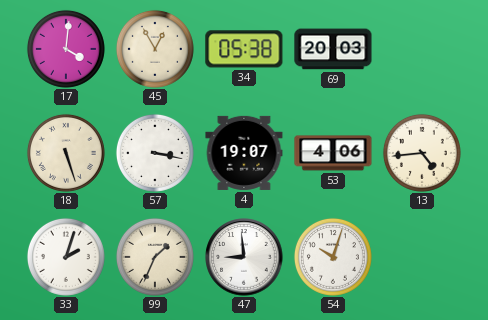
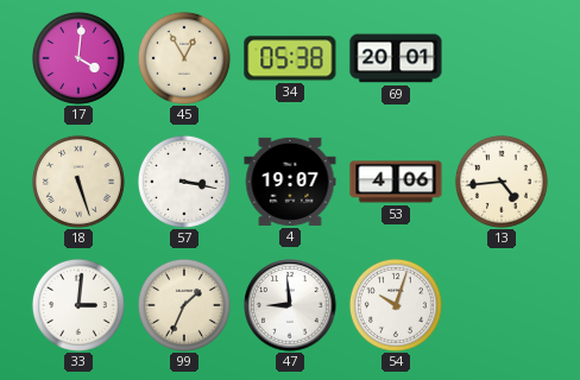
69: 20:03 -> 20:01 (396, 58)
33: 2:03 -> 3:01 (78, 305)
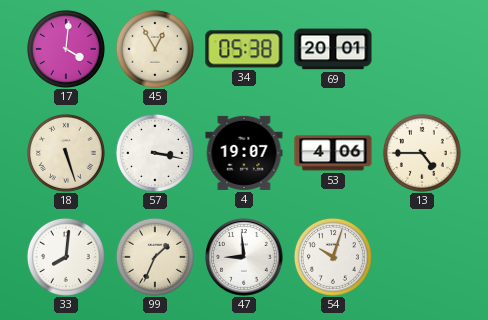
13: 4:44 -> 4:45 (422, 153)
33: 3:01 -> 8:01 (66, 257)
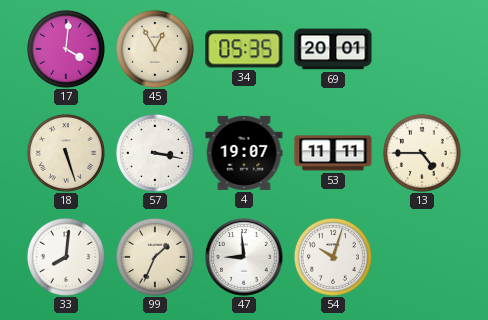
34: 05:38 -> 05:35 (244, 49)
53: 4:06 -> 11:11 (333, 153)
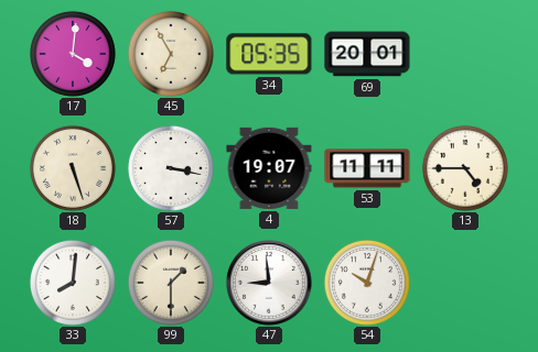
45: 12:55 -> 6:55 (171, 54)
99: 1:34 -> 1:30 (171, 283)
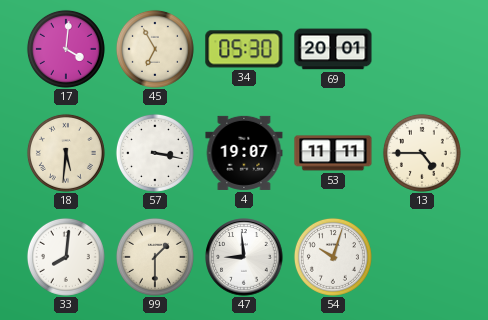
34: 05:35 -> 05:30 (244, 49)
18: 5:27 -> 5:31 (66, 153)
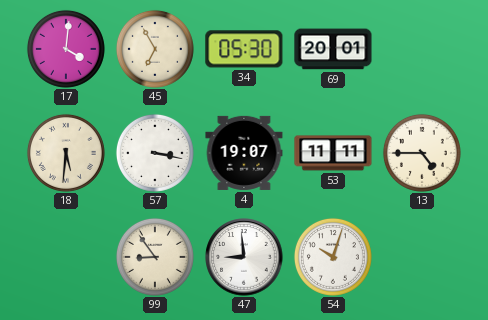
33: 8:01 -> none (66, 257)
99: 1:30 -> 8:54 (155, 257)
